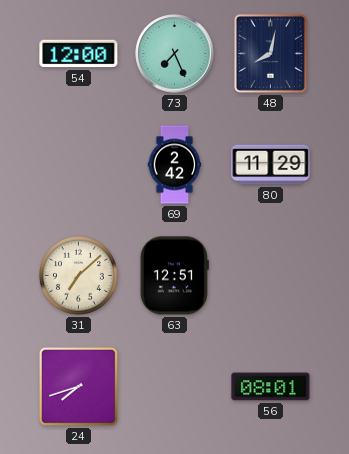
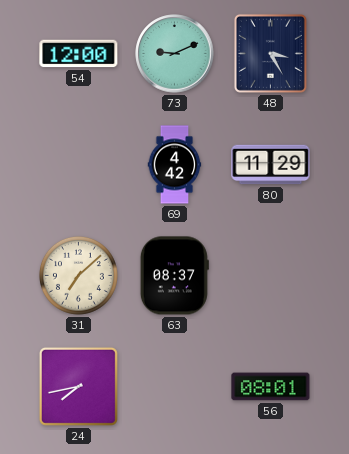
73: 7:26 -> 9:11 (175, 54)
48: 8:02 -> 3:25 (270, 53)
69: 2:42 -> 4:42 (175, 165)
63: 12:51 -> 08:37 (174, 276)
24: 7:42 -> 7:43 (78, 386)
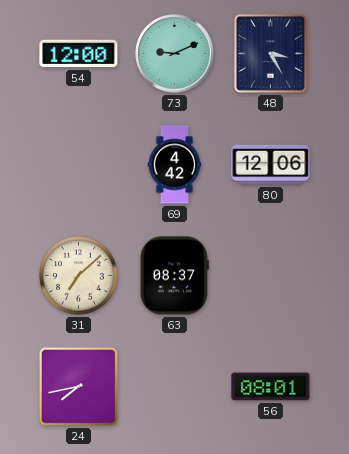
80: 11:29 -> 12:06 (271, 165)
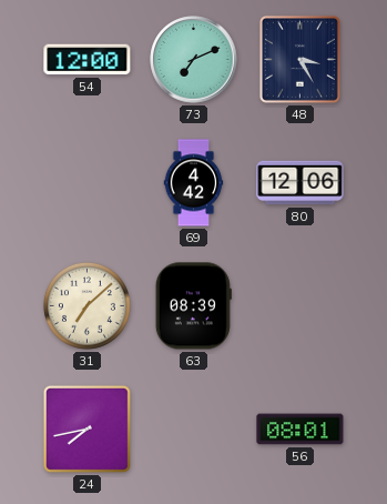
73: 9:11 -> 7:11 (194, 60)
63: 08:37 -> 08:39 (193, 306)
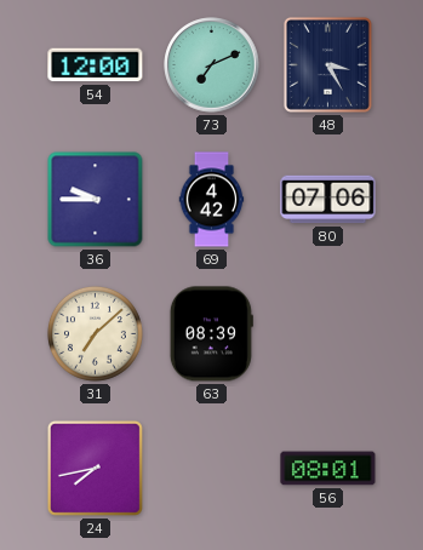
36: none -> 9:45 (96, 200)
80: 12:06 -> 07:06 (328, 200)
